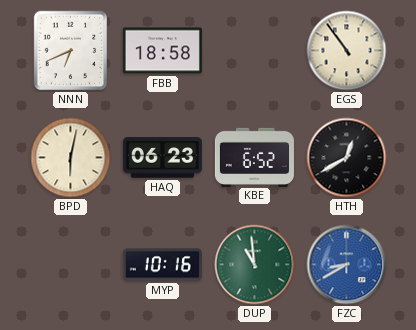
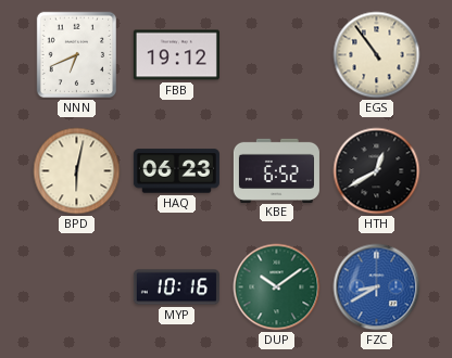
FBB: 18:58 -> 19:12 (176, 55)
DUP: 10:59 -> 10:09 (277, 287)
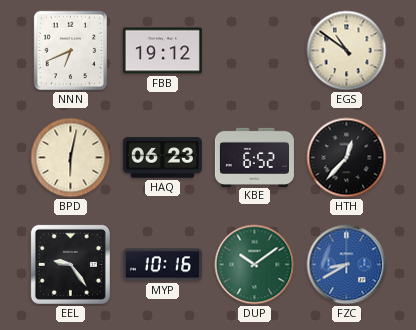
EGS: 10:54 -> 10:51 (347, 51)
HTH: 12:40 -> 12:37 (347, 158)
EEL: none -> 9:24 (70, 264)
